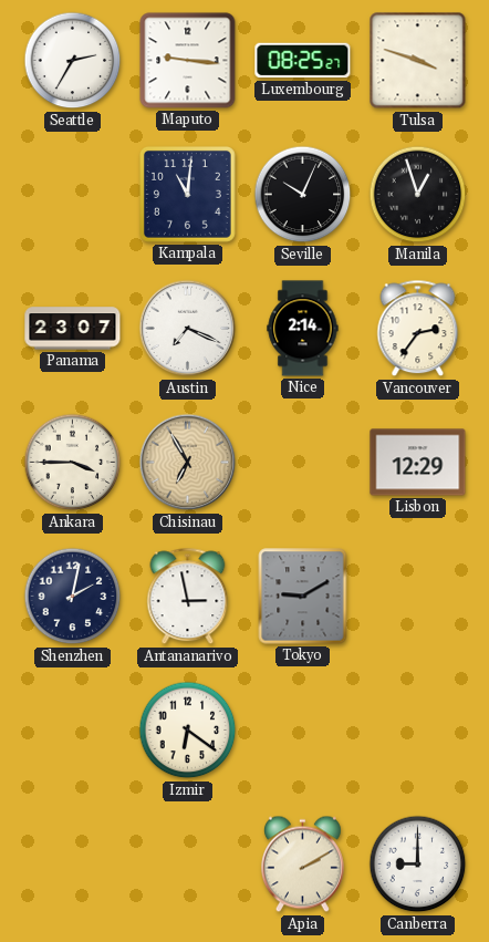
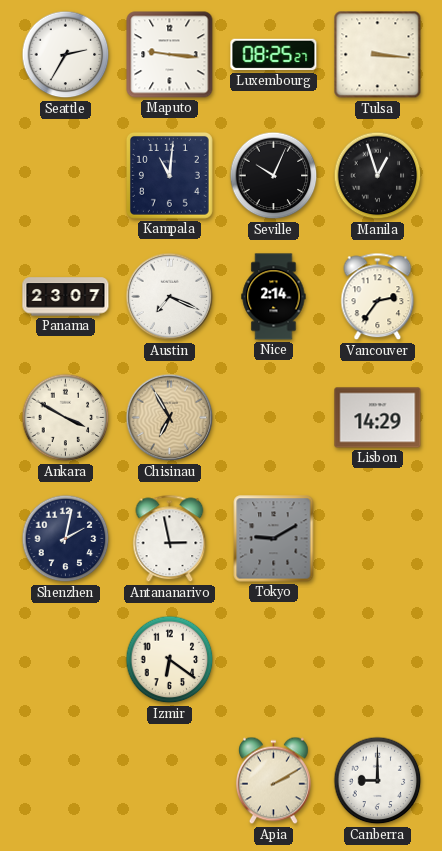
Tulsa: 3:48 -> 3:16 (378, 55)
Ankara: 3:45 -> 3:50 (66, 418)
Lisbon: 12:29 -> 14:29 (378, 418)
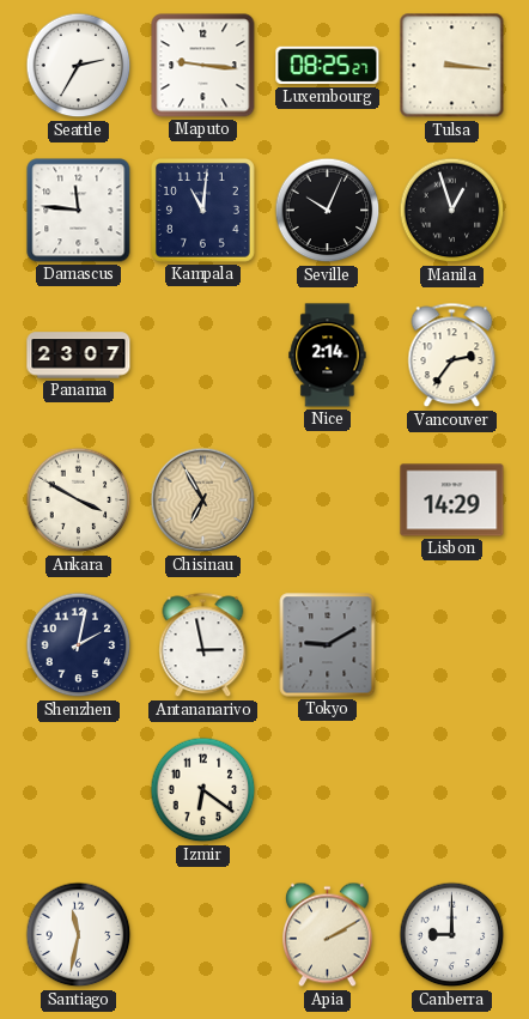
Damascus: none -> 11:46 (79, 211)
Austin: 7:19 -> none (170, 297)
Santiago: none -> 11:32 (79, 935)
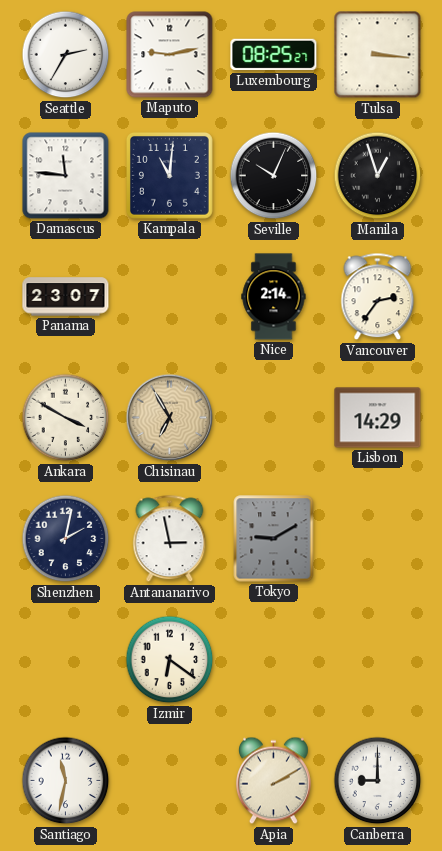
Maputo: 9:16 -> 9:13 (170, 55)
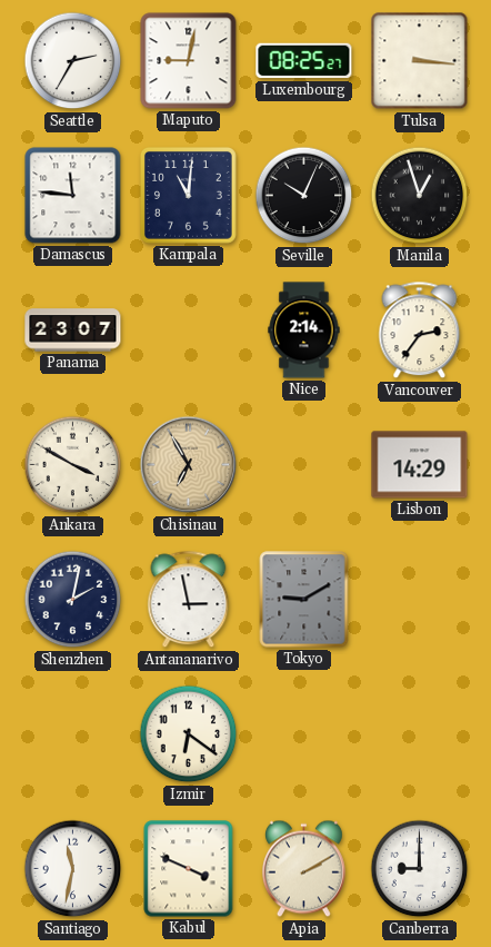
Maputo: 9:13 -> 9:02 (189, 61)
Kabul: none -> 3:49 (189, 869)
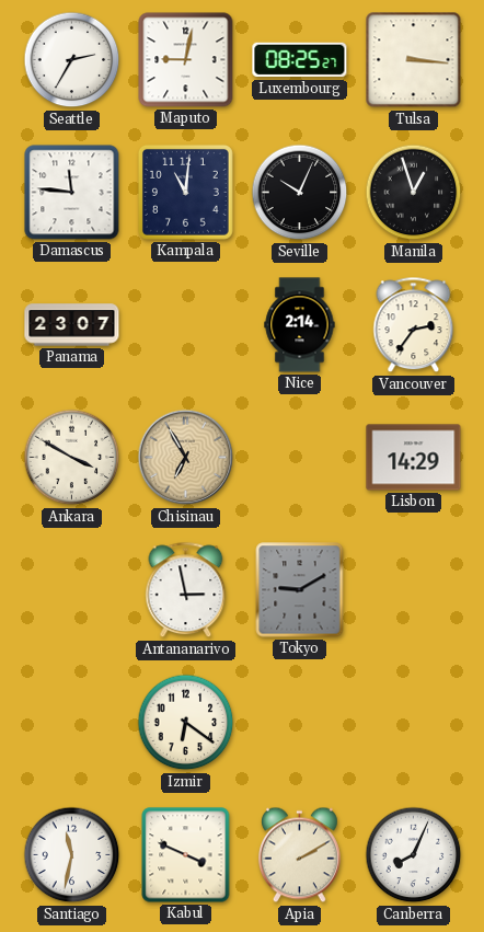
Shenzhen: 2:02 -> none (73, 600)
Canberra: 9:00 -> 8:04 (414, 855)
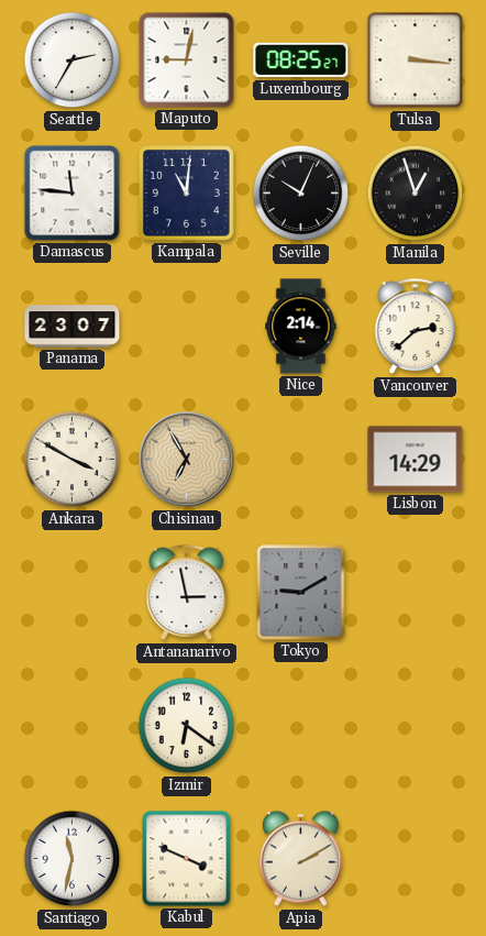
Vancouver: 2:36 -> 2:38 (416, 327)
Canberra: 8:04 -> none (414, 855)
